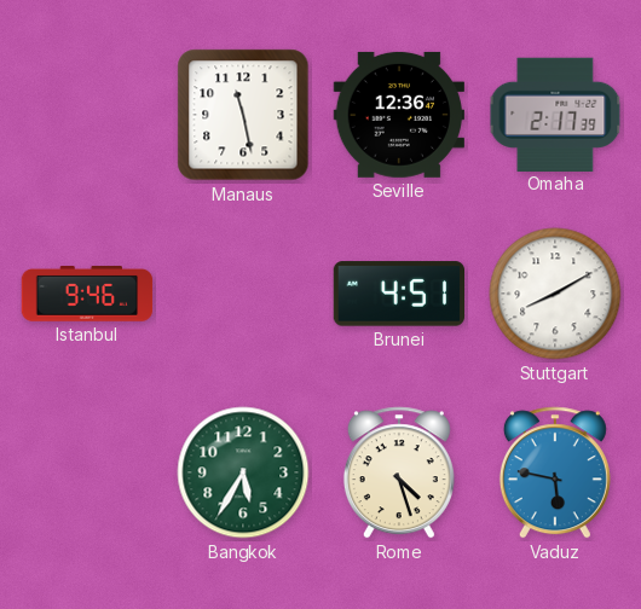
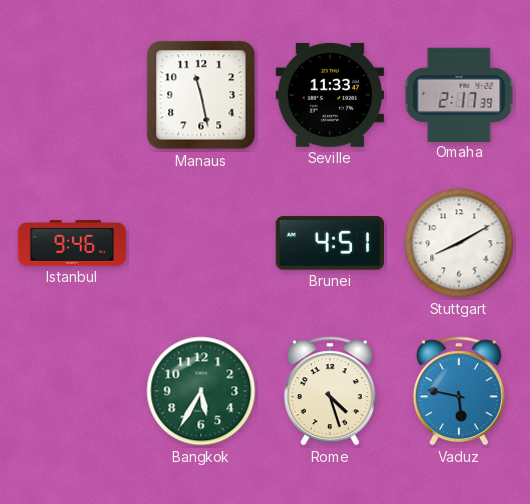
Seville: 12:36 -> 11:33 (329, 95)
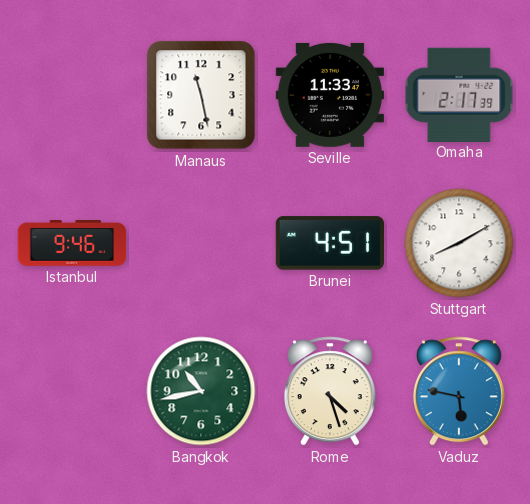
Bangkok: 5:35 -> 10:43 (201, 391)
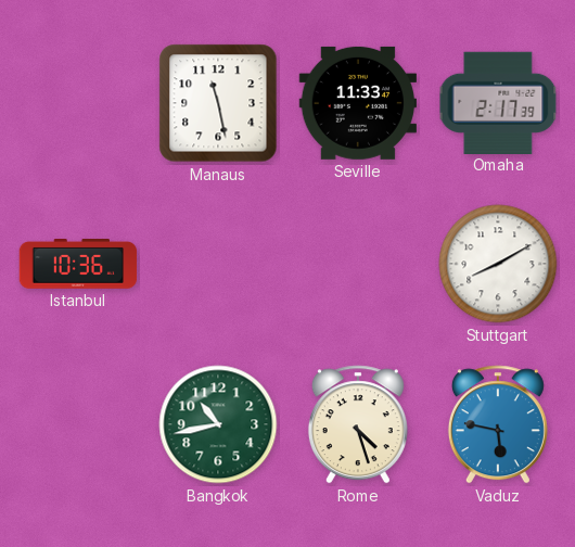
Istanbul: 9:46 -> 10:36 (78, 265)
Brunei: 4:51 -> none (329, 243)
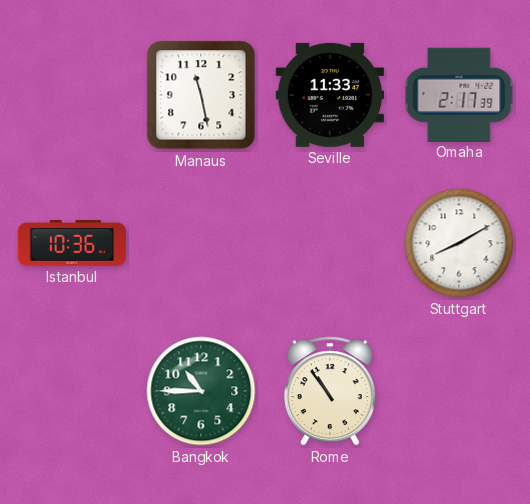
Bangkok: 10:43 -> 10:45 (201, 391)
Rome: 4:27 -> 10:54 (330, 391)
Vaduz: 5:47 -> none (498, 424)
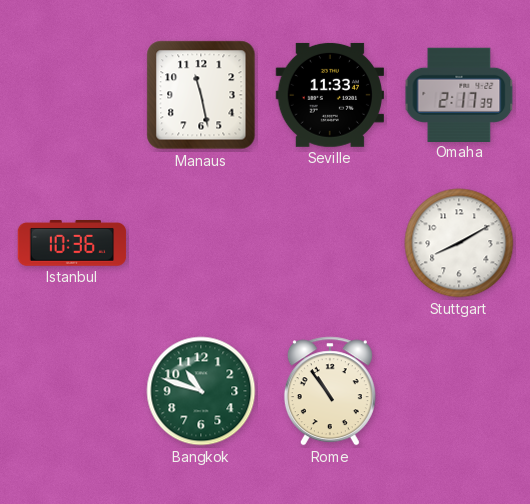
Bangkok: 10:45 -> 10:48 (201, 391)
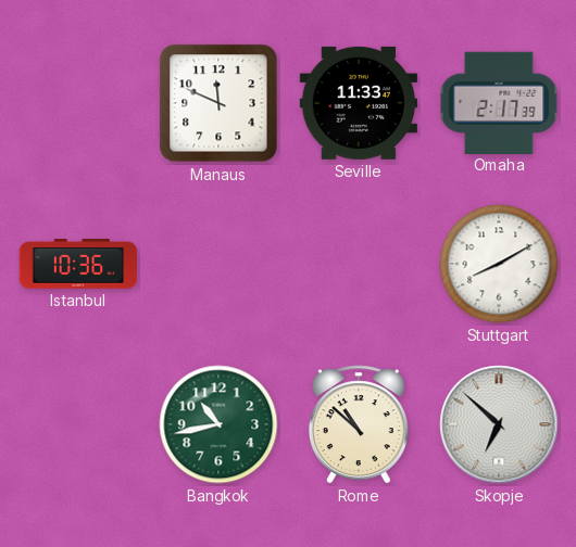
Manaus: 11:28 -> 11:49 (218, 103)
Bangkok: 10:48 -> 10:43 (218, 424)
Rome: 10:54 -> 10:52 (359, 424)
Skopje: none -> 6:52 (499, 424)
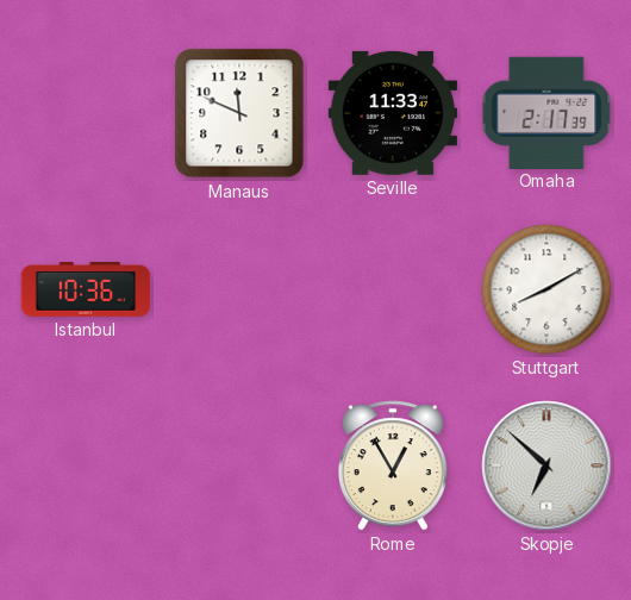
Bangkok: 10:43 -> none (218, 424)
Rome: 10:52 -> 12:55 (393, 465)
